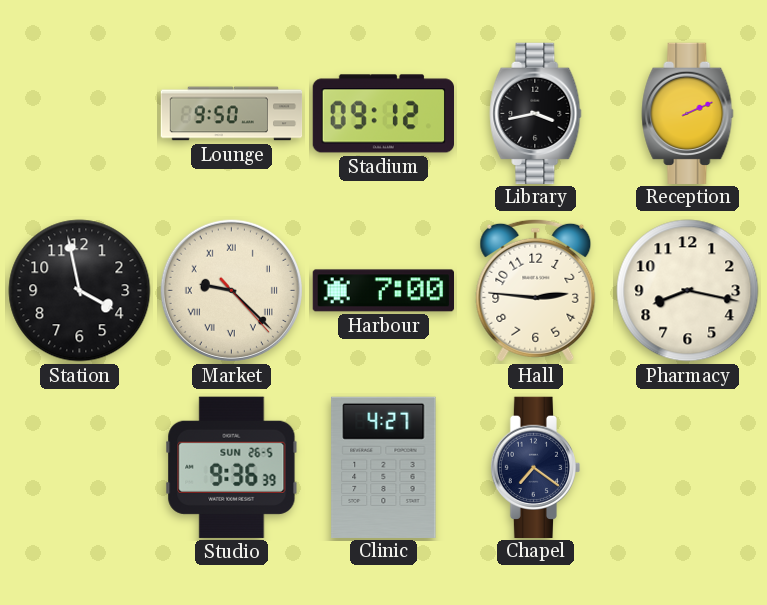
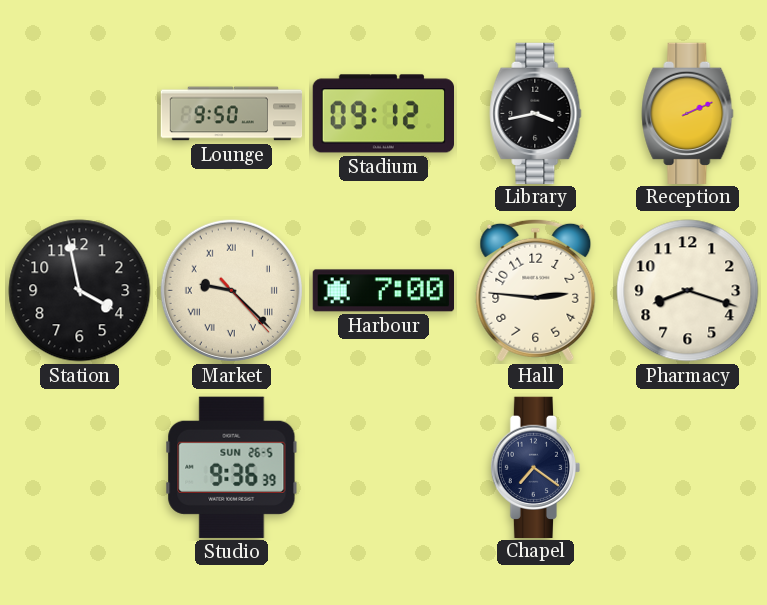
Pharmacy: 8:17 -> 8:18 (688, 291)
Clinic: 4:27 -> none (384, 467)
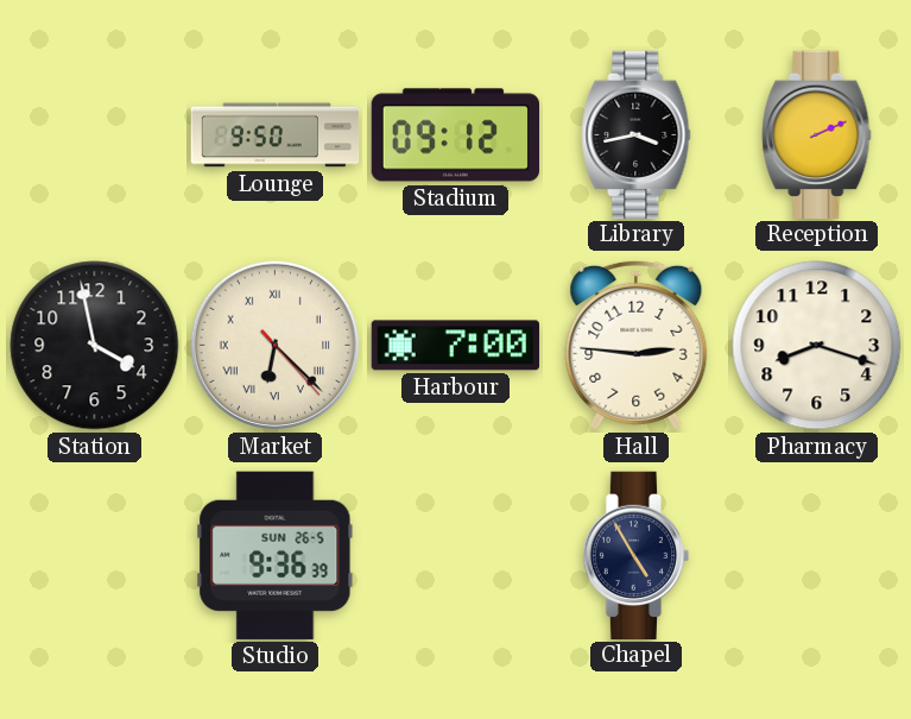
Market: 9:22 -> 6:22 (274, 345)
Chapel: 7:21 -> 4:55 (637, 555)
